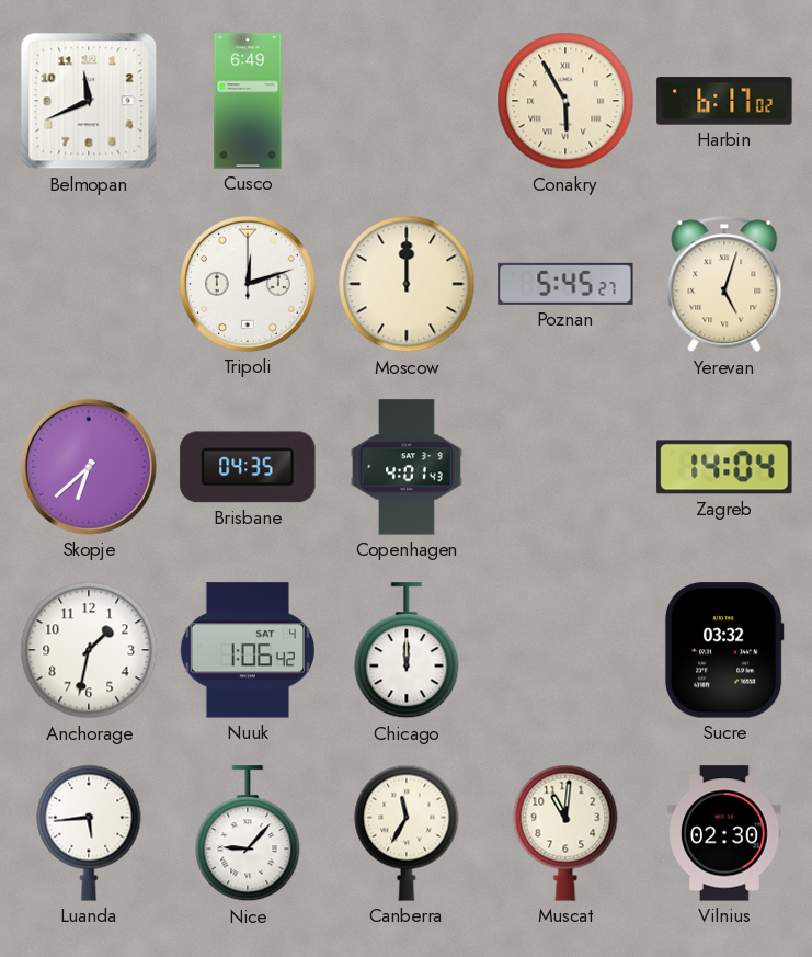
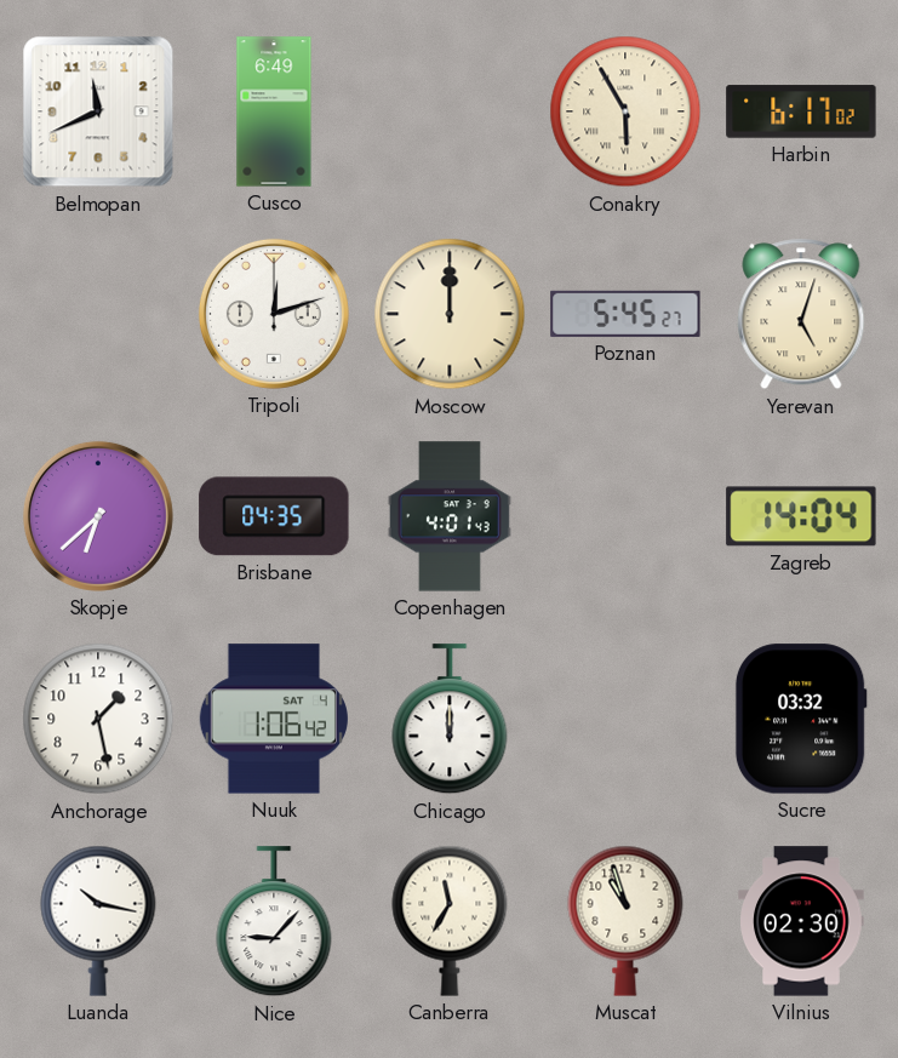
Anchorage: 1:32 -> 1:28 (98, 719)
Luanda: 5:44 -> 10:17 (98, 921)
Muscat: 11:01 -> 10:57 (625, 921)
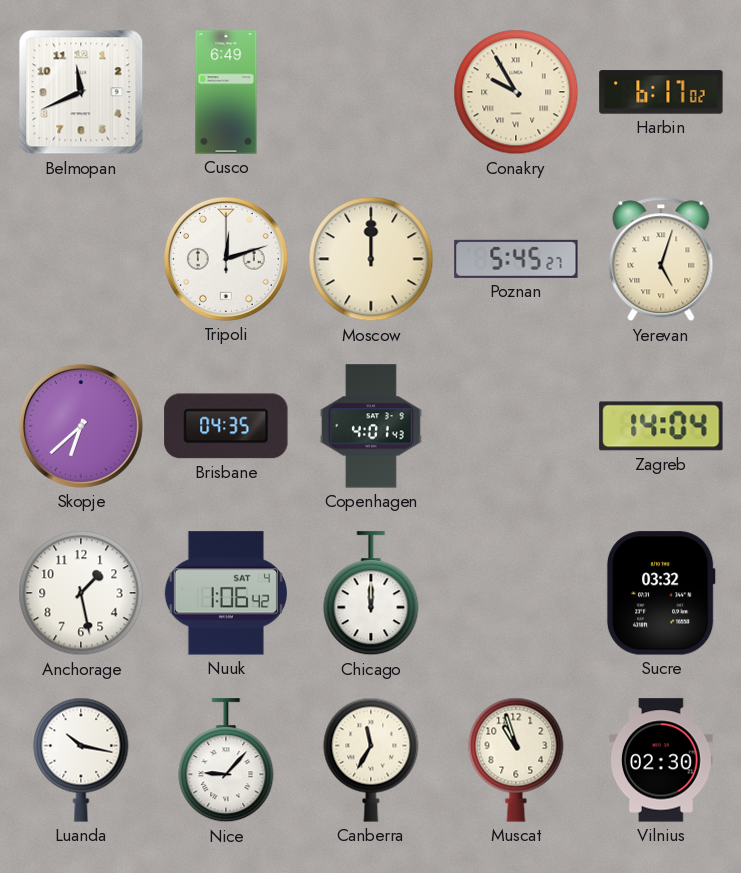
Conakry: 5:55 -> 9:55 (516, 92)
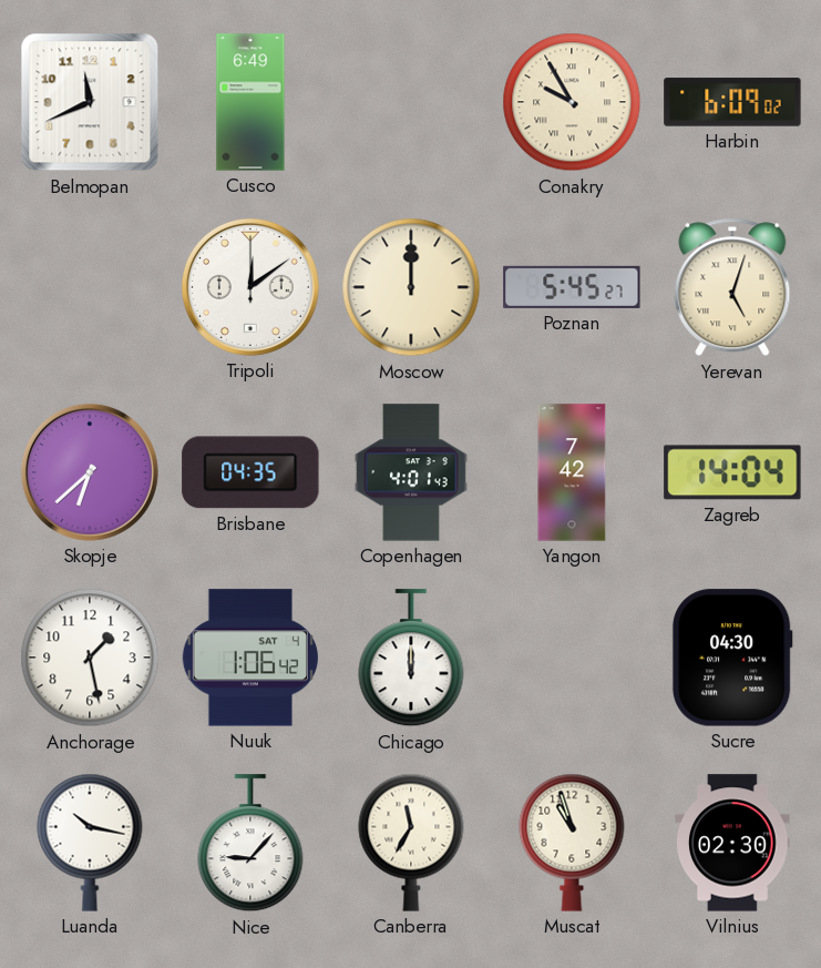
Harbin: 6:17 -> 6:09 (732, 102)
Tripoli: 12:12 -> 12:09 (250, 287)
Yangon: none -> 7:42 (572, 472)
Sucre: 03:32 -> 04:30 (732, 658)
